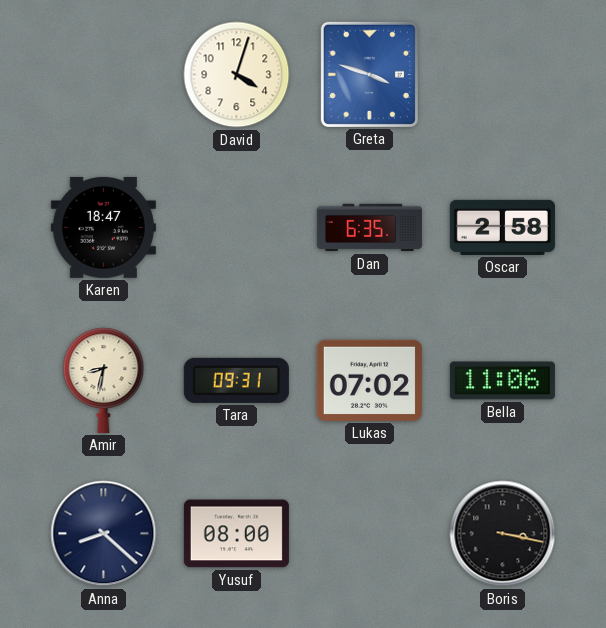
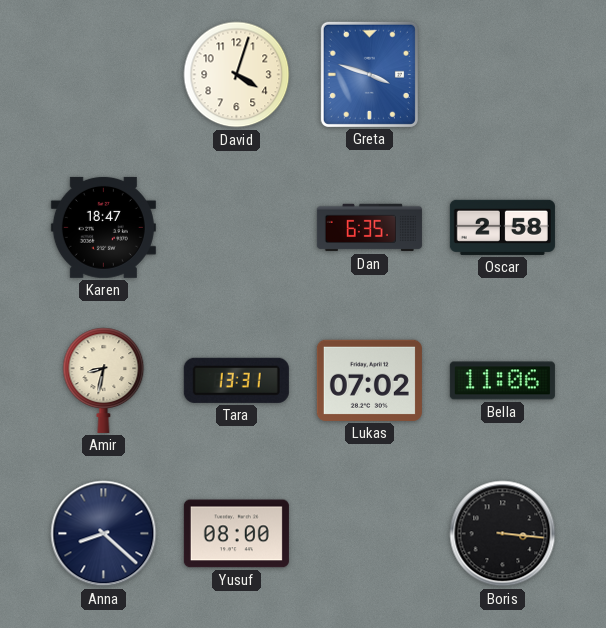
Tara: 09:31 -> 13:31 (236, 380)
Boris: 3:17 -> 3:16 (503, 534)
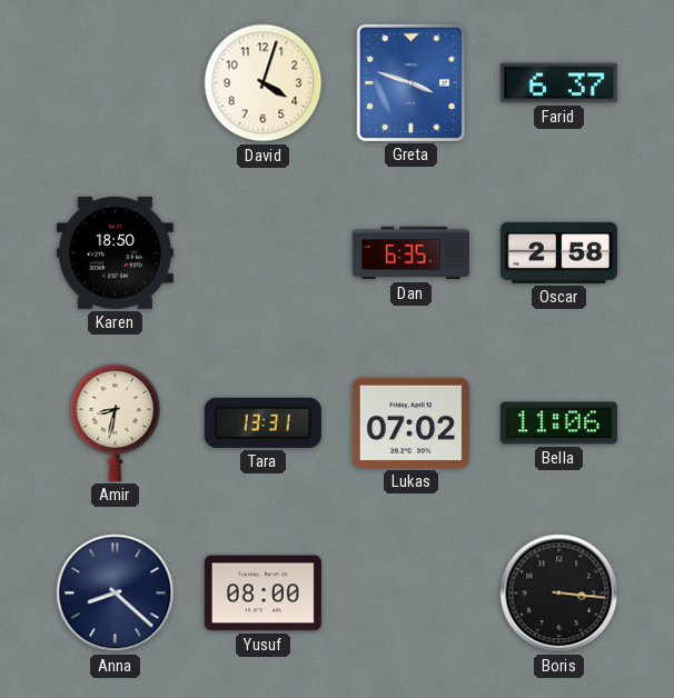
Farid: none -> 6:37 (558, 83)
Karen: 18:47 -> 18:50 (115, 252)
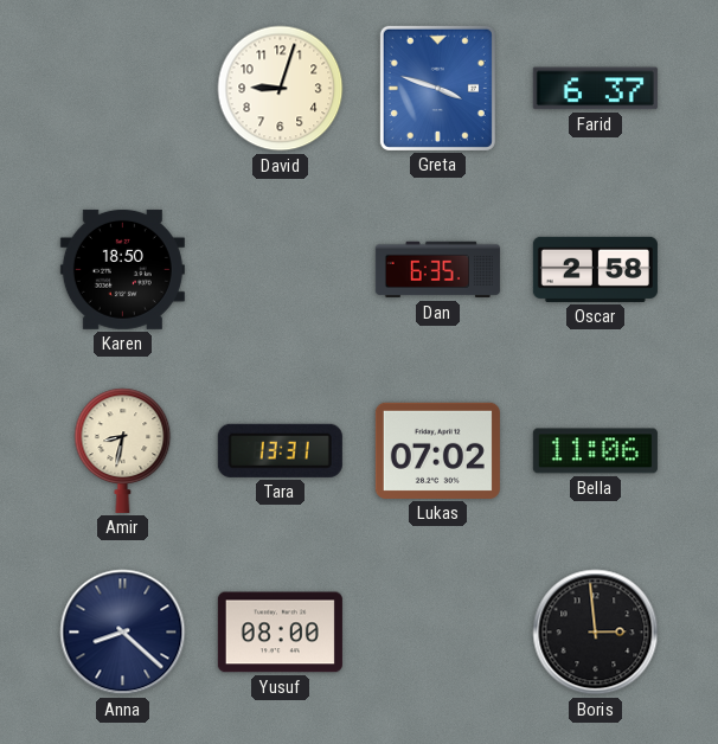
David: 4:03 -> 9:03 (281, 89)
Boris: 3:16 -> 2:59 (596, 633)
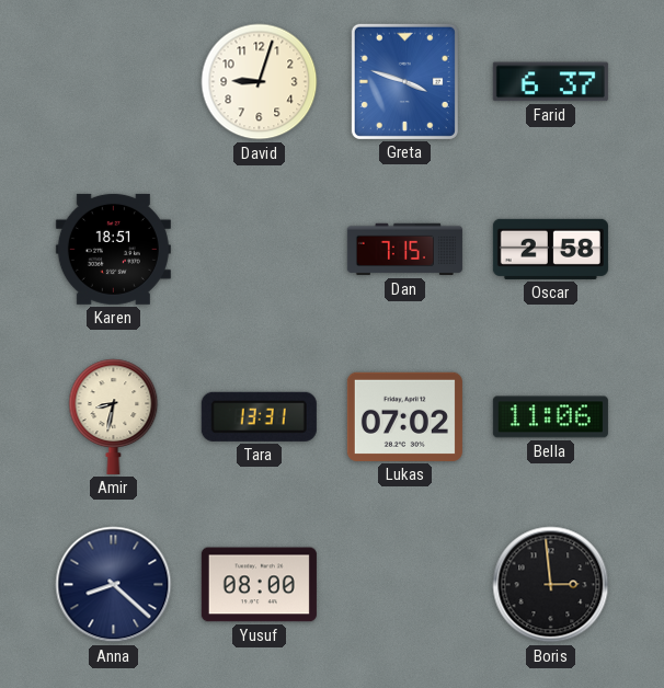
Karen: 18:50 -> 18:51 (113, 249)
Dan: 6:35 -> 7:15 (404, 250)
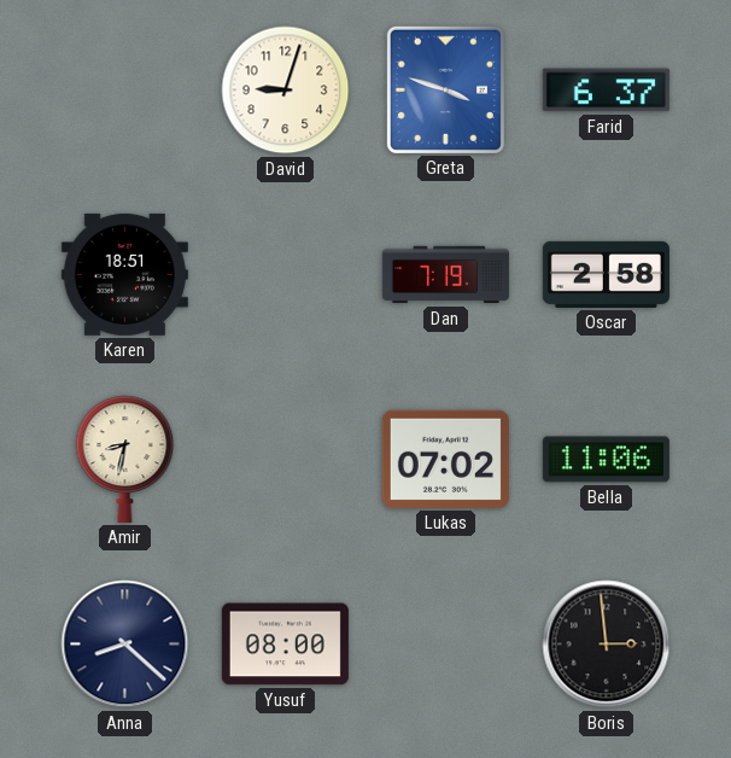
Dan: 7:15 -> 7:19 (445, 275)
Tara: 13:31 -> none (259, 416)
